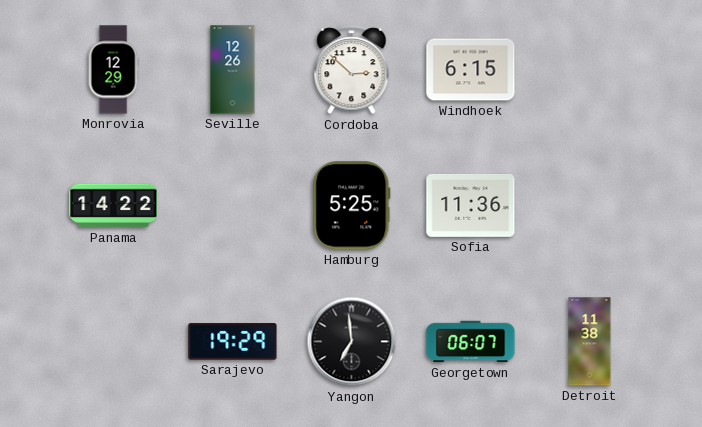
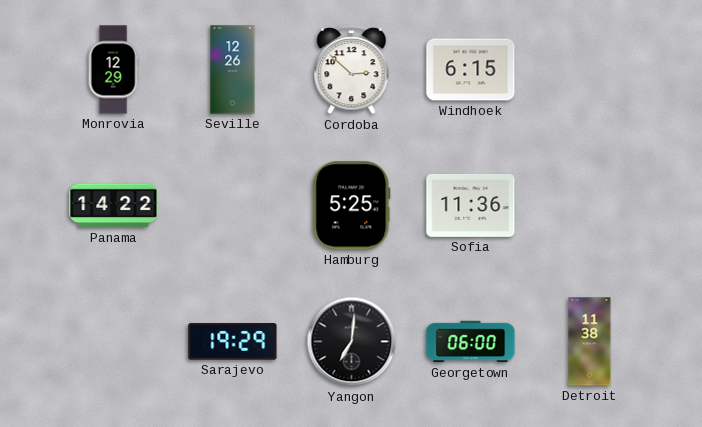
Yangon: 6:59 -> 7:01 (352, 342)
Georgetown: 06:07 -> 06:00 (471, 342)
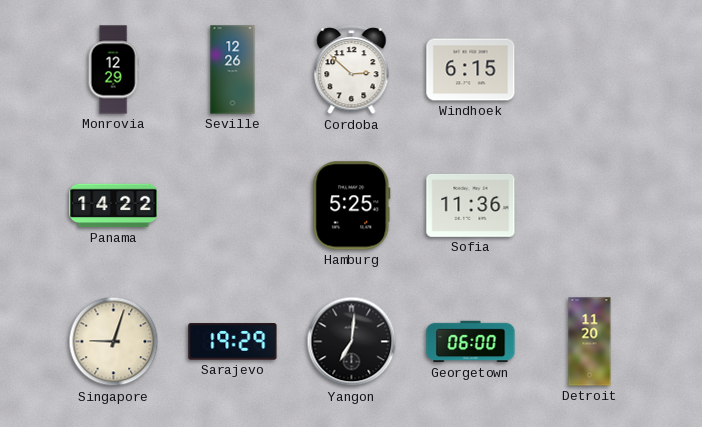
Singapore: none -> 9:03 (114, 342)
Detroit: 11:38 -> 11:20 (590, 342)
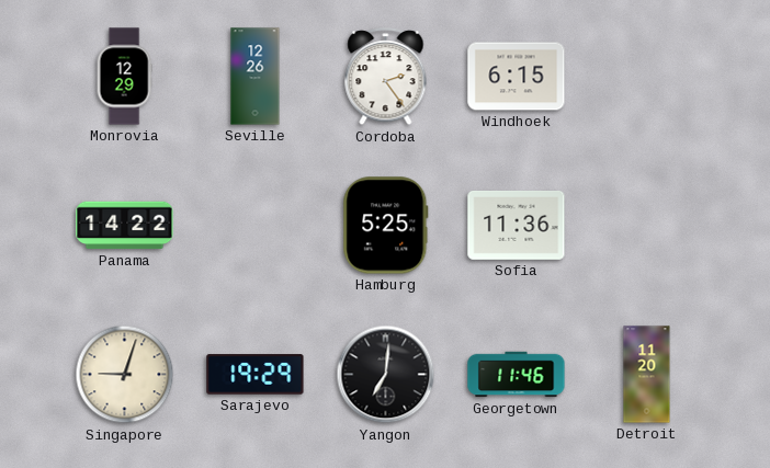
Cordoba: 2:52 -> 2:24 (386, 77)
Georgetown: 06:00 -> 11:46 (517, 375)
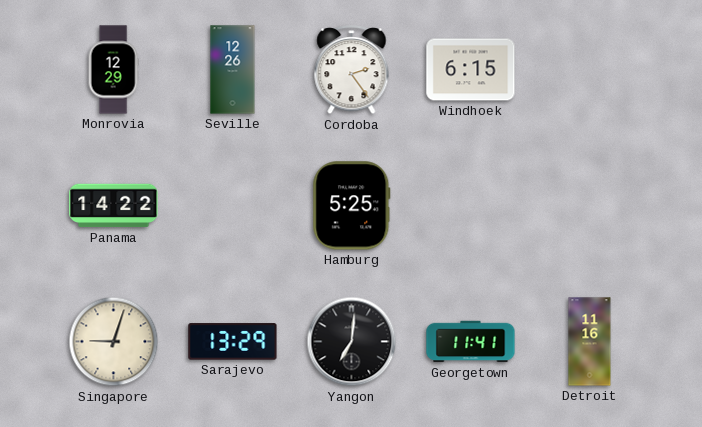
Sofia: 11:36 -> none (517, 225)
Sarajevo: 19:29 -> 13:29 (233, 342)
Georgetown: 11:46 -> 11:41 (471, 342)
Detroit: 11:20 -> 11:16 (590, 342)
